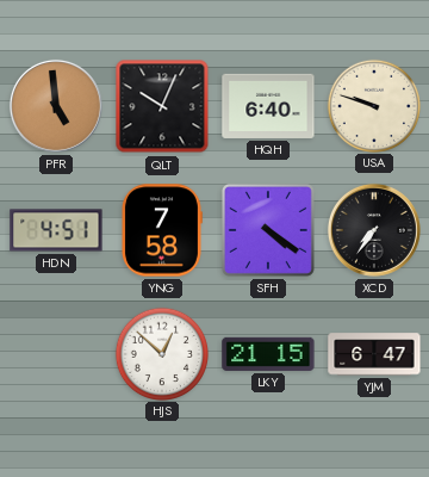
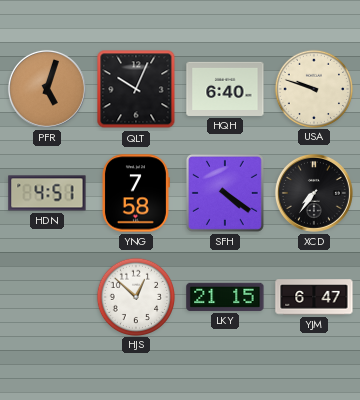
PFR: 4:59 -> 5:03 (47, 89)
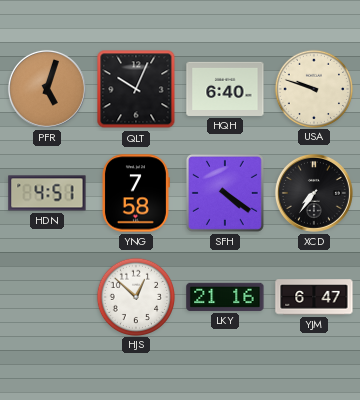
LKY: 21:15 -> 21:16 (225, 297)
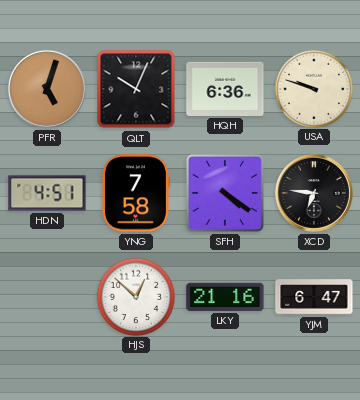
HQH: 6:40 -> 6:36 (225, 89)
XCD: 7:36 -> 6:46 (314, 193)
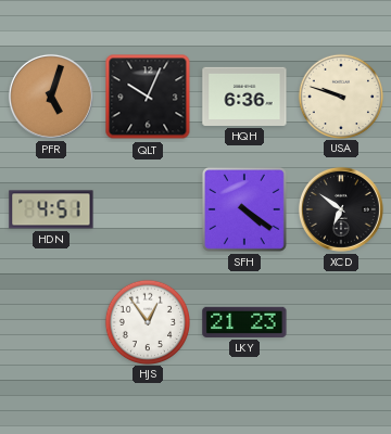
YNG: 7:58 -> none (135, 193)
XCD: 6:46 -> 6:51 (341, 209)
HJS: 12:52 -> 12:54 (147, 321)
LKY: 21:16 -> 21:23 (244, 322)
YJM: 6:47 -> none (314, 297)
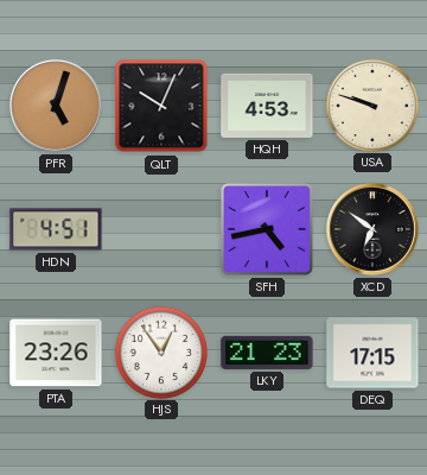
HQH: 6:36 -> 4:53 (267, 106)
SFH: 4:21 -> 4:43 (267, 229)
PTA: none -> 23:26 (56, 353)
DEQ: none -> 17:15 (372, 353)
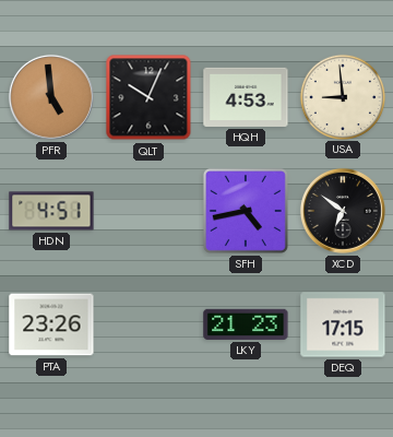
PFR: 5:03 -> 4:59 (51, 97)
USA: 9:48 -> 8:59 (342, 96)
HJS: 12:54 -> none (160, 351)
